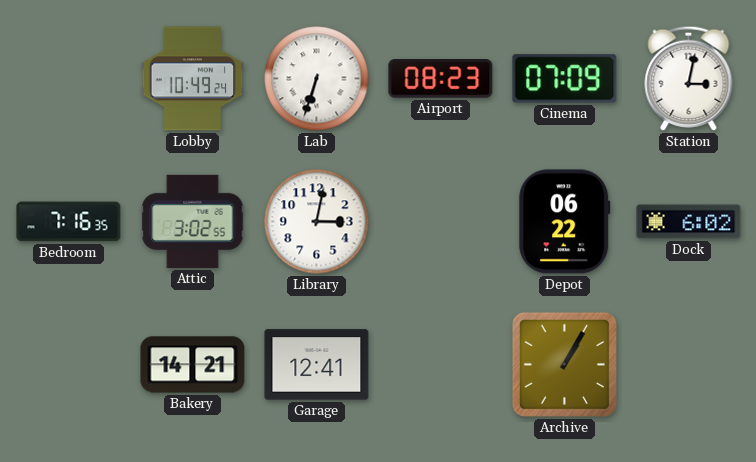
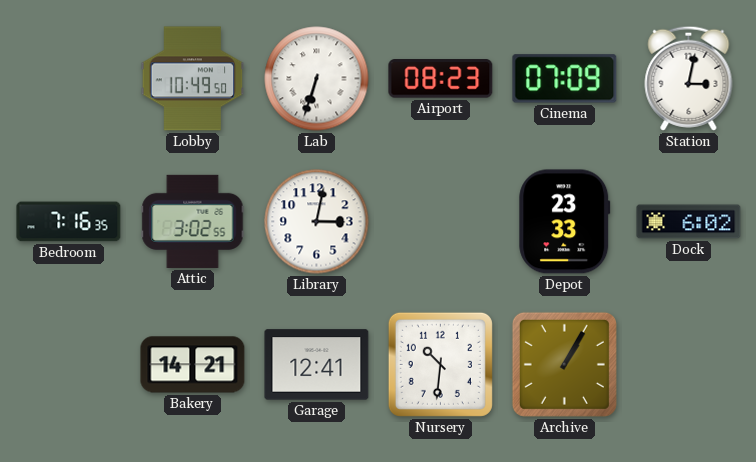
Lobby: 10:49:24 -> 10:49:50 (193, 79)
Depot: 06:22 -> 23:33 (565, 222)
Nursery: none -> 10:31 (440, 364)
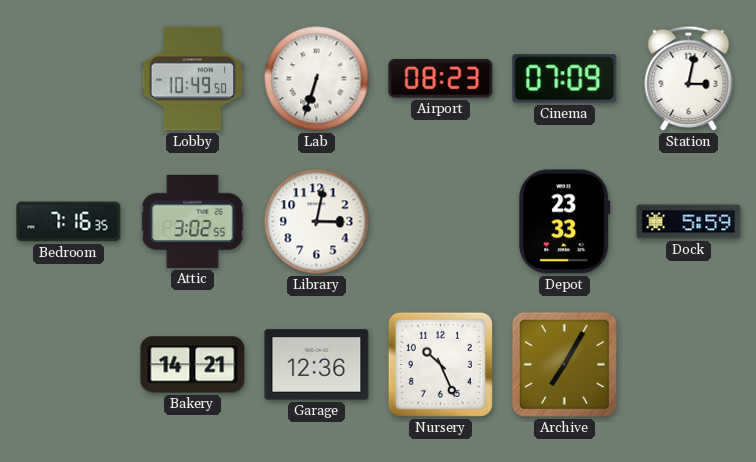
Dock: 6:02 -> 5:59 (689, 222)
Garage: 12:41 -> 12:36 (317, 365)
Nursery: 10:31 -> 10:26 (440, 364)
Archive: 1:05 -> 7:05 (564, 364)
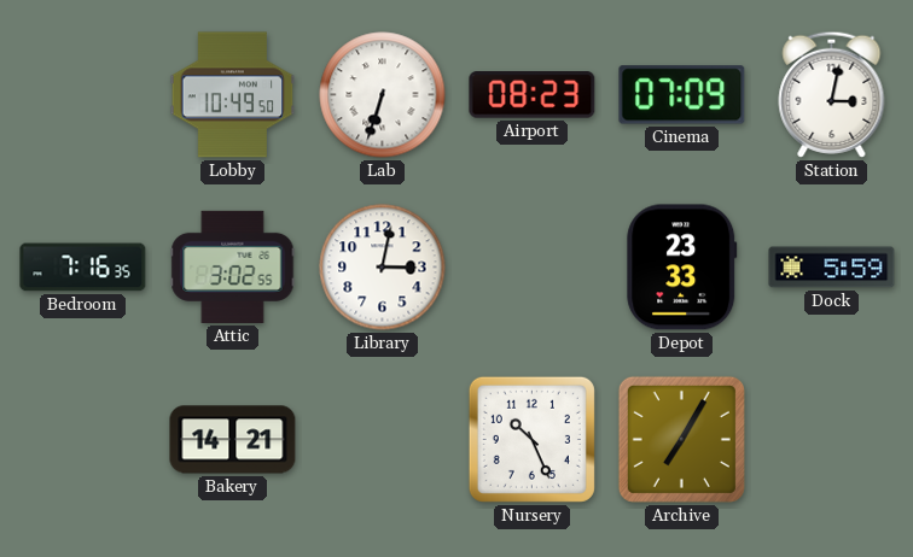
Garage: 12:36 -> none (317, 365)
